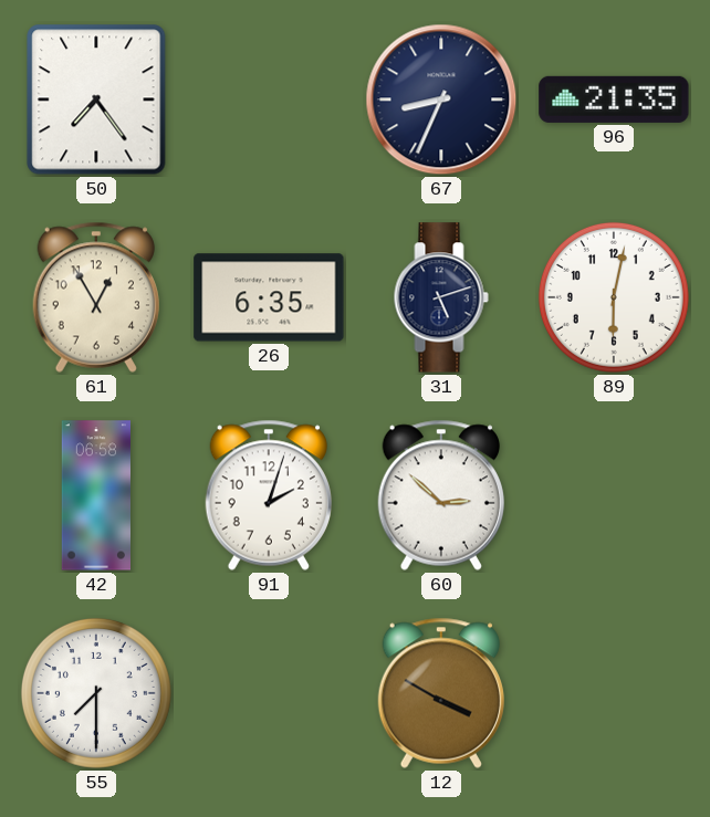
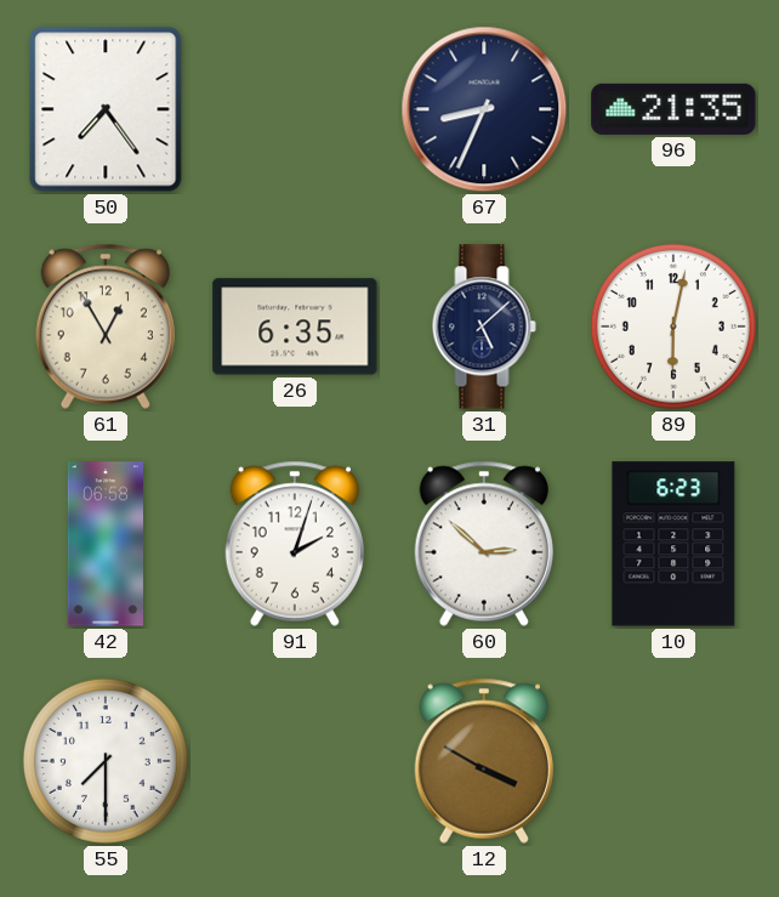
31: 5:12 -> 5:08 (484, 327)
10: none -> 6:23 (673, 544)
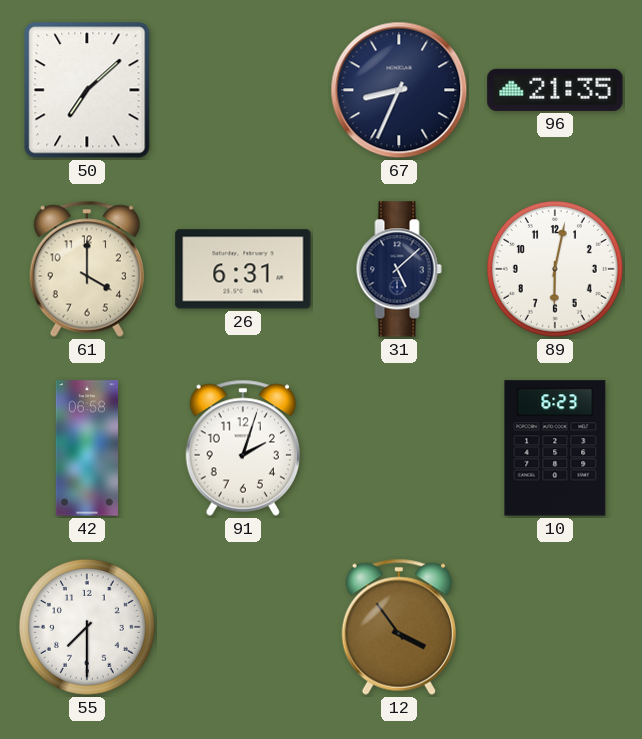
50: 7:24 -> 7:08 (87, 90)
61: 12:55 -> 4:00 (87, 269)
26: 6:35 -> 6:31 (243, 269)
60: 2:52 -> none (484, 544)
12: 3:50 -> 3:54 (399, 627)
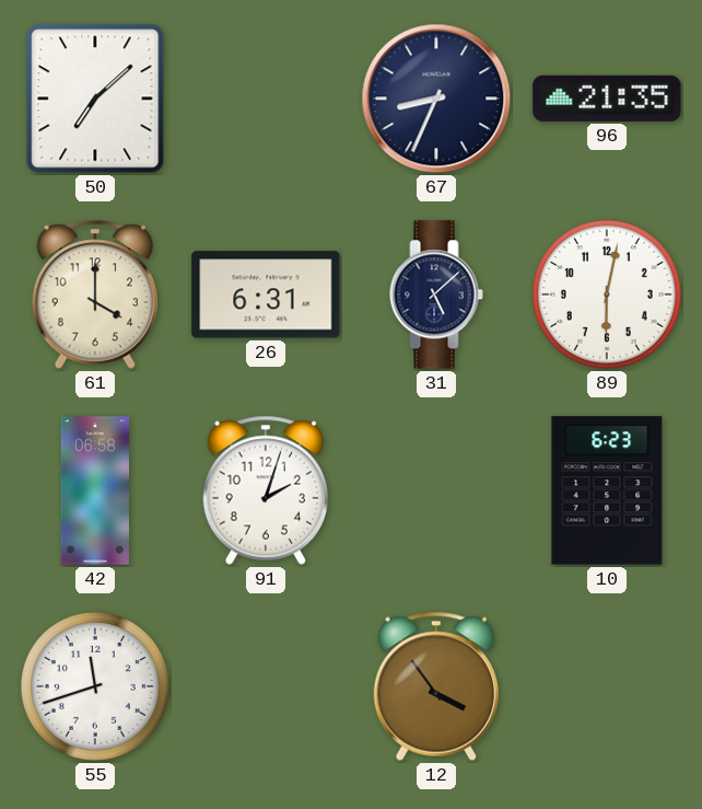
55: 7:30 -> 11:42 (95, 686)
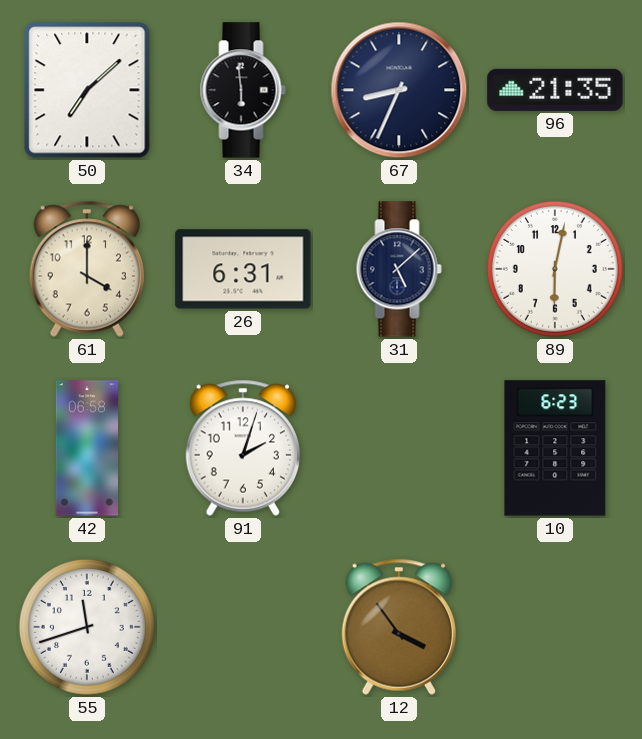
34: none -> 5:59 (243, 90)
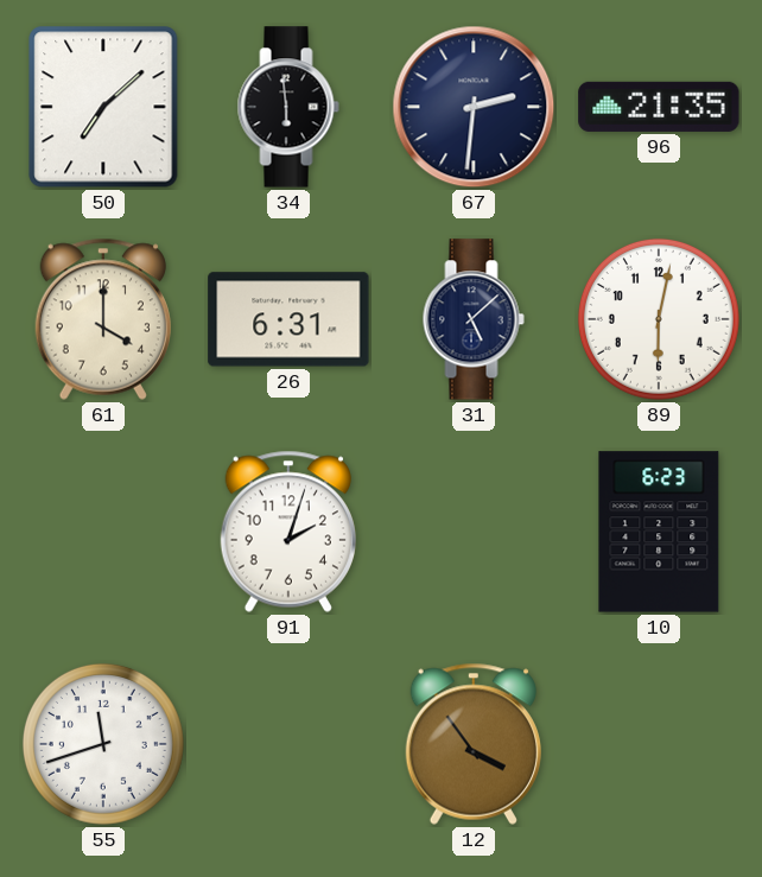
67: 8:34 -> 2:31 (474, 107)
42: 06:58 -> none (86, 448)
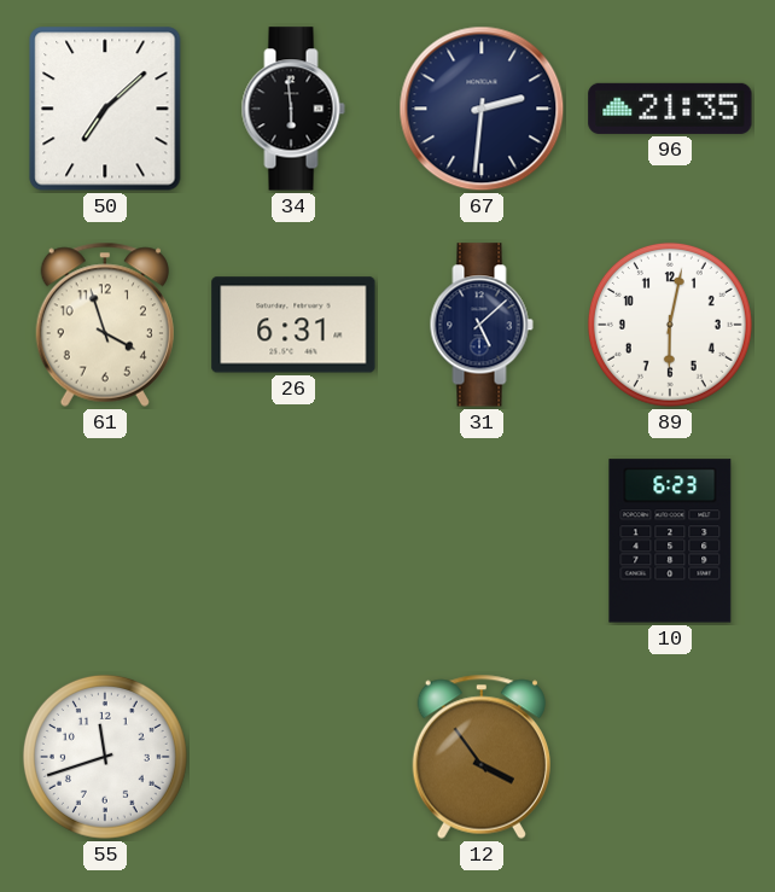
61: 4:00 -> 3:57 (105, 325)
91: 2:03 -> none (288, 532)
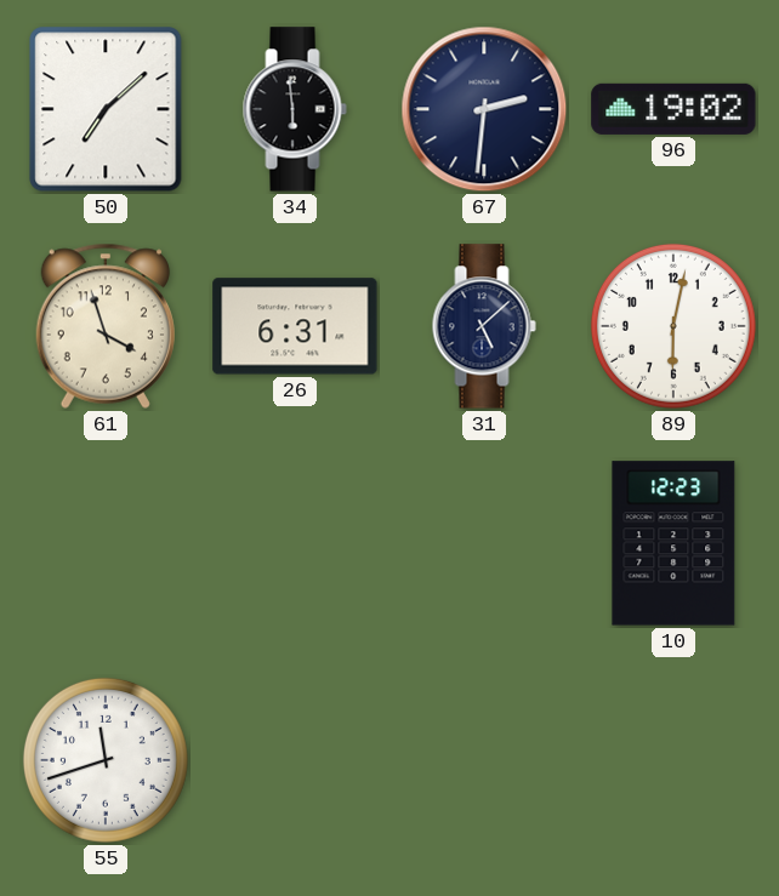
96: 21:35 -> 19:02 (673, 109)
10: 6:23 -> 12:23 (673, 543)
12: 3:54 -> none (482, 757)
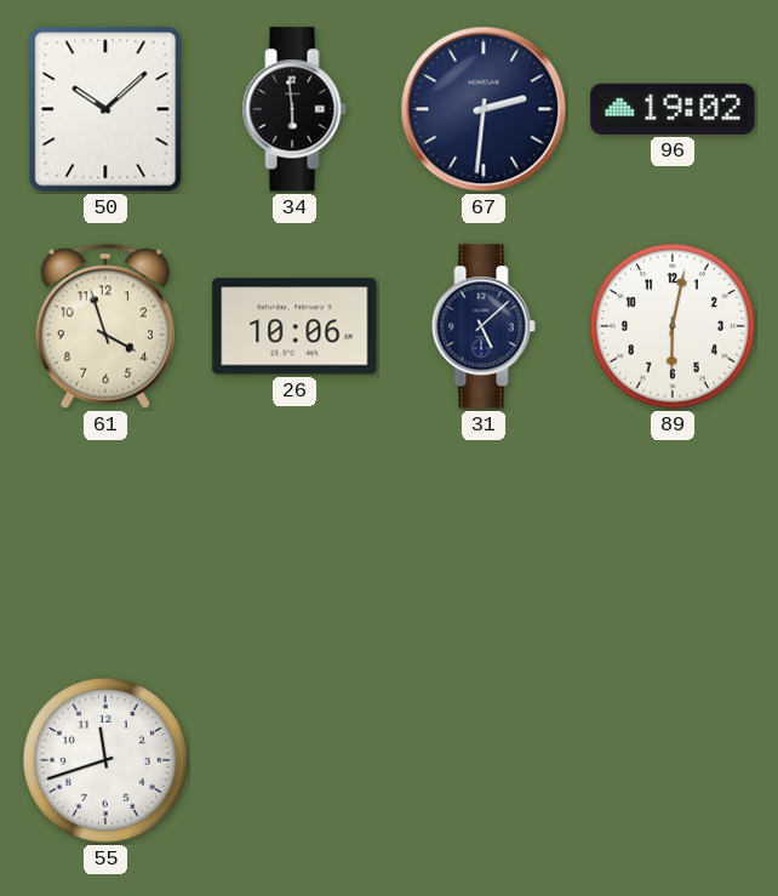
50: 7:08 -> 10:08 (105, 109)
26: 6:31 -> 10:06 (294, 326)
10: 12:23 -> none (673, 543)
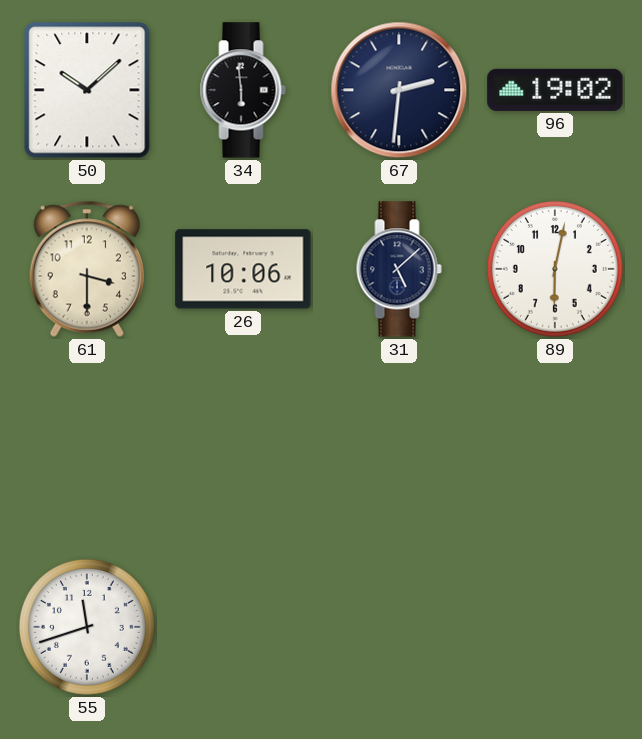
61: 3:57 -> 3:30 (87, 269)
